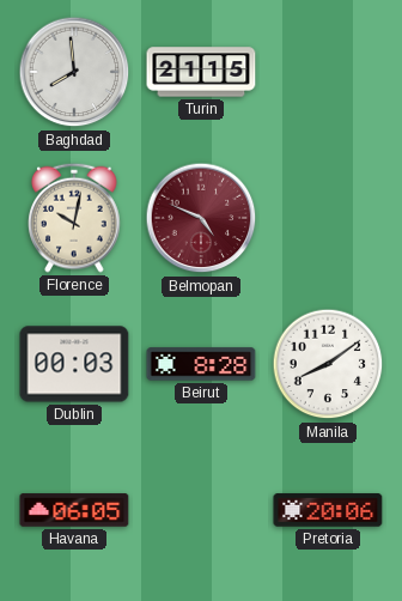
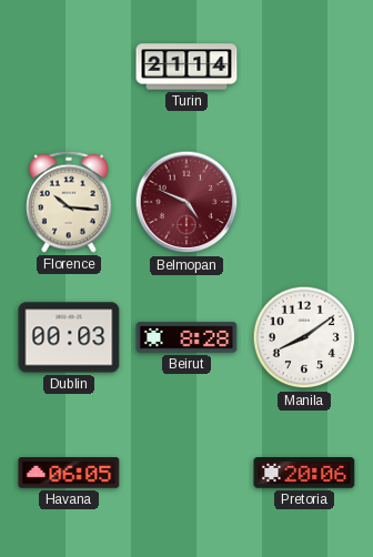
Baghdad: 7:59 -> none (74, 72)
Turin: 21:15 -> 21:14 (186, 67)
Florence: 10:02 -> 10:16 (69, 202)
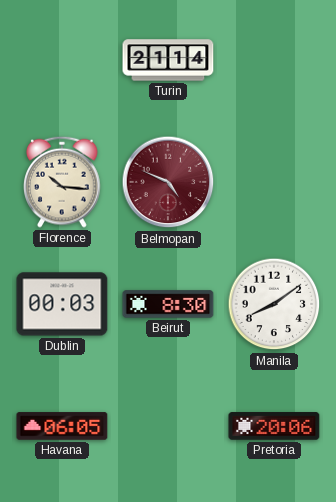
Beirut: 8:28 -> 8:30 (168, 304)
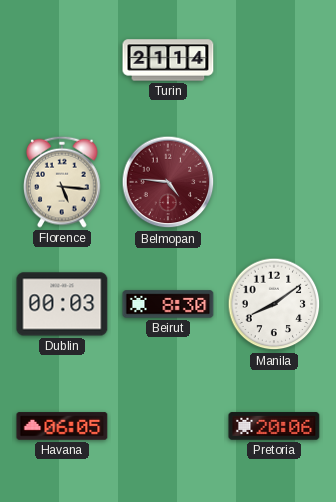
Florence: 10:16 -> 5:16 (62, 182)
Belmopan: 4:49 -> 4:46 (168, 182)
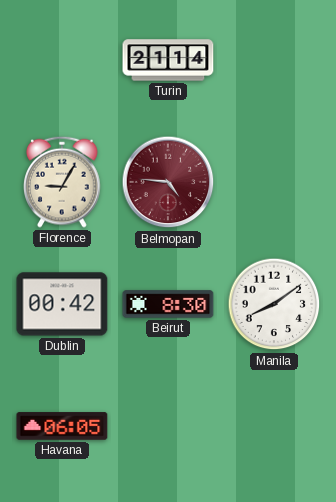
Florence: 5:16 -> 9:05 (62, 182)
Dublin: 00:03 -> 00:42 (62, 304)
Pretoria: 20:06 -> none (274, 426)
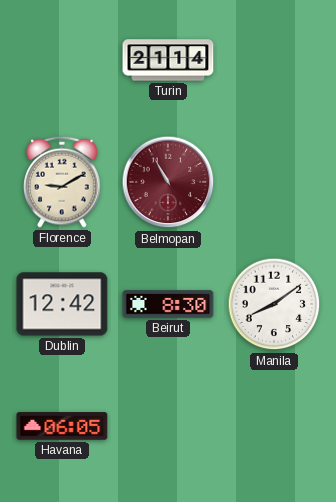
Florence: 9:05 -> 9:10 (62, 182)
Belmopan: 4:46 -> 10:55 (168, 182)
Dublin: 00:42 -> 12:42 (62, 304)
